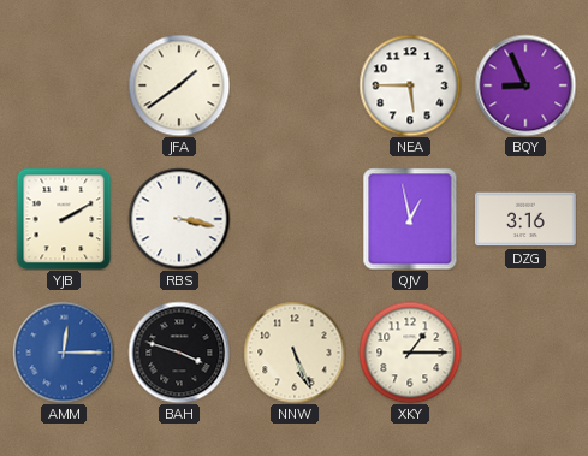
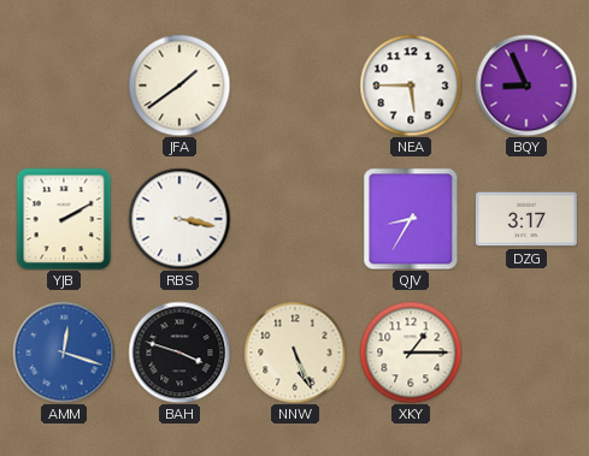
QJV: 12:58 -> 8:35 (411, 219)
DZG: 3:16 -> 3:17 (526, 219)
AMM: 12:15 -> 12:18 (64, 353)
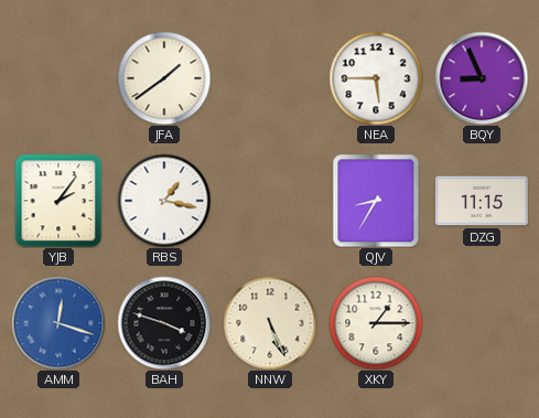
YJB: 2:10 -> 2:06 (58, 201)
RBS: 3:17 -> 1:17 (164, 201)
DZG: 3:17 -> 11:15 (482, 201)
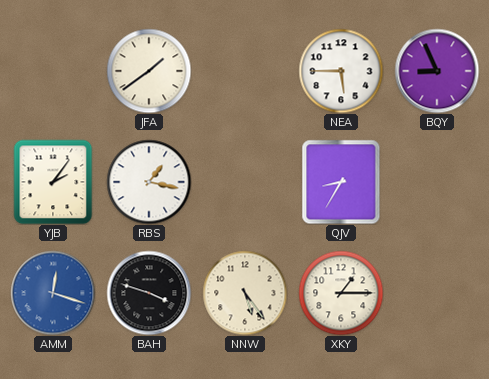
DZG: 11:15 -> none (482, 201)
NNW: 5:26 -> 5:24 (245, 293)
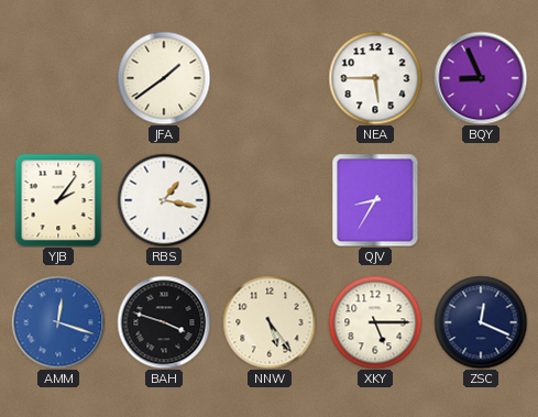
XKY: 1:15 -> 5:15 (375, 322)
ZSC: none -> 12:19 (481, 322)
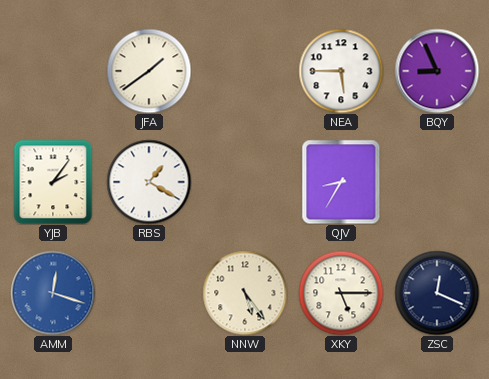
RBS: 1:17 -> 1:20 (149, 182)
BAH: 3:48 -> none (164, 322)
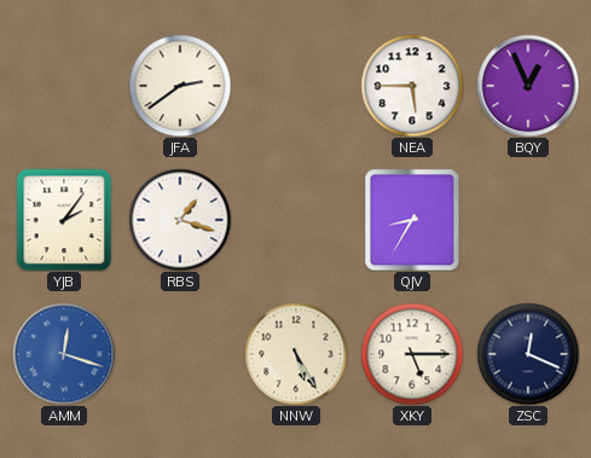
JFA: 1:39 -> 2:39 (180, 86)
BQY: 8:56 -> 12:56 (528, 86)
RBS: 1:20 -> 1:18 (180, 220)
NNW: 5:24 -> 5:25 (296, 354)
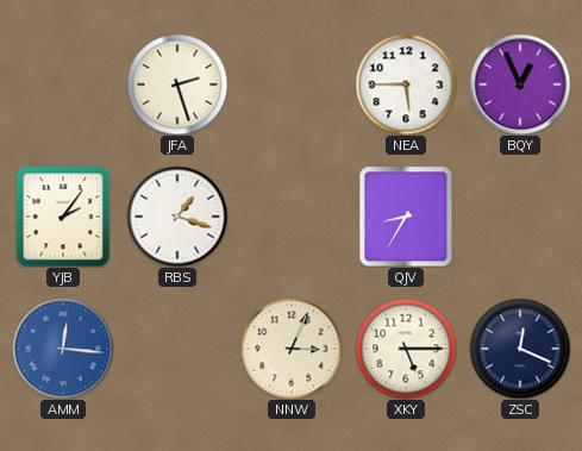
JFA: 2:39 -> 2:27 (177, 84)
AMM: 12:18 -> 12:16 (63, 349)
NNW: 5:25 -> 3:04 (292, 349)
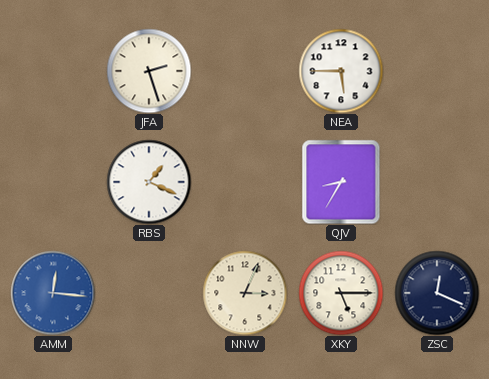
BQY: 12:56 -> none (520, 84)
YJB: 2:06 -> none (63, 217)
RBS: 1:18 -> 1:19 (149, 182)
